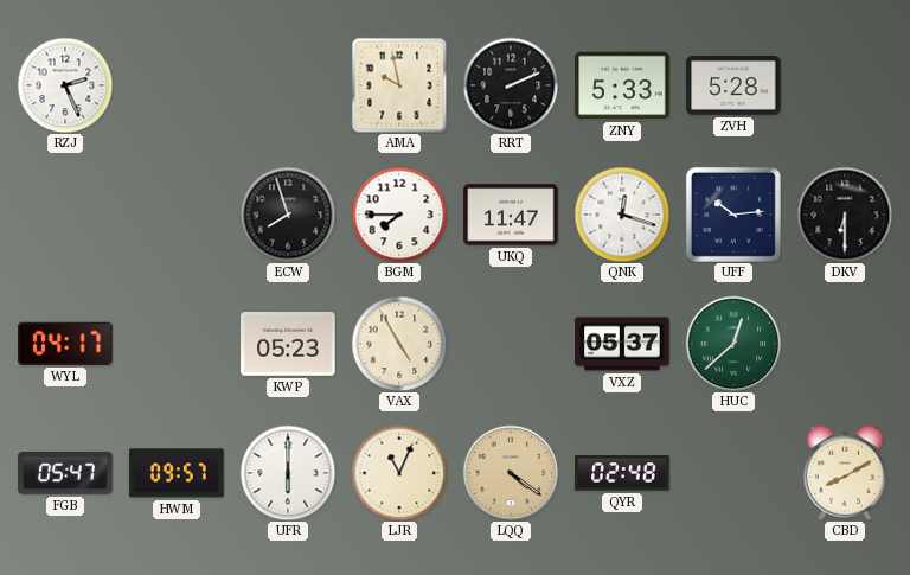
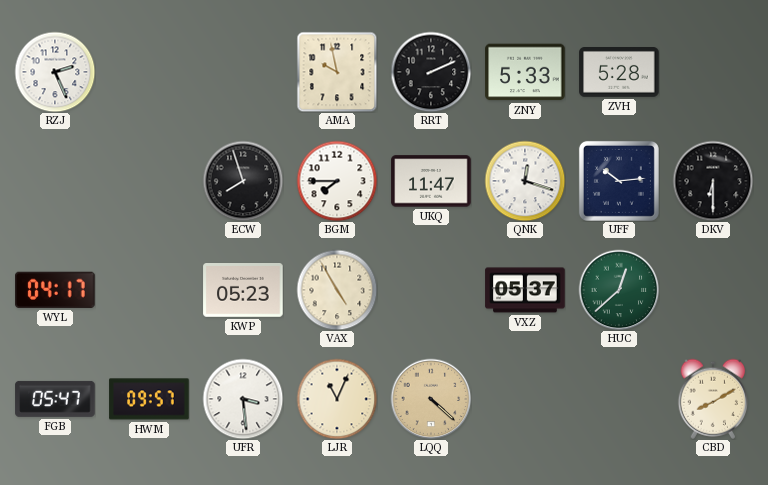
UFR: 6:00 -> 3:29 (243, 399)
LQQ: 4:21 -> 4:22 (431, 399)
QYR: 02:48 -> none (622, 473)
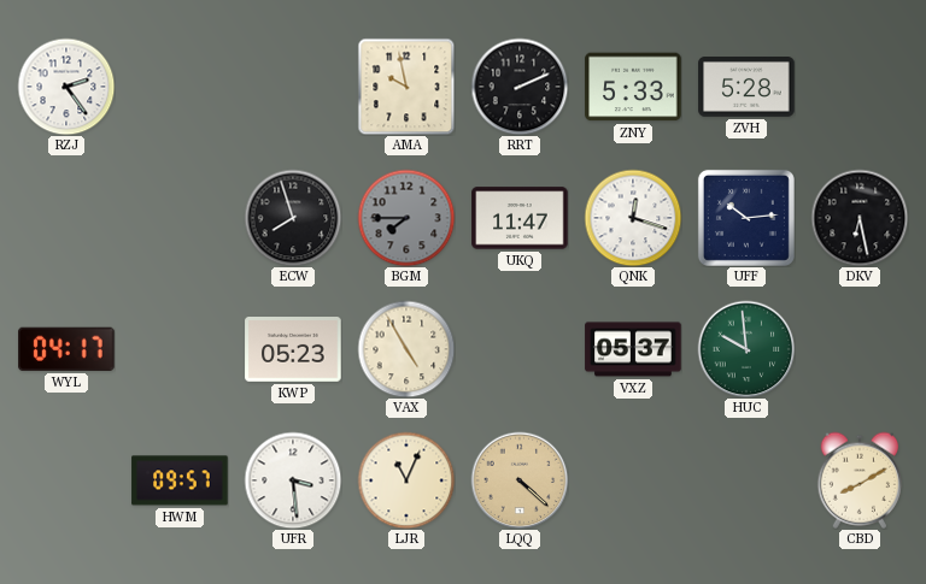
RZJ: 2:26 -> 2:24 (66, 87)
BGM dial: white -> grey (406, 218)
DKV: 6:30 -> 6:28 (860, 218)
HUC: 12:38 -> 9:59 (746, 349)
FGB: 05:47 -> none (55, 399)
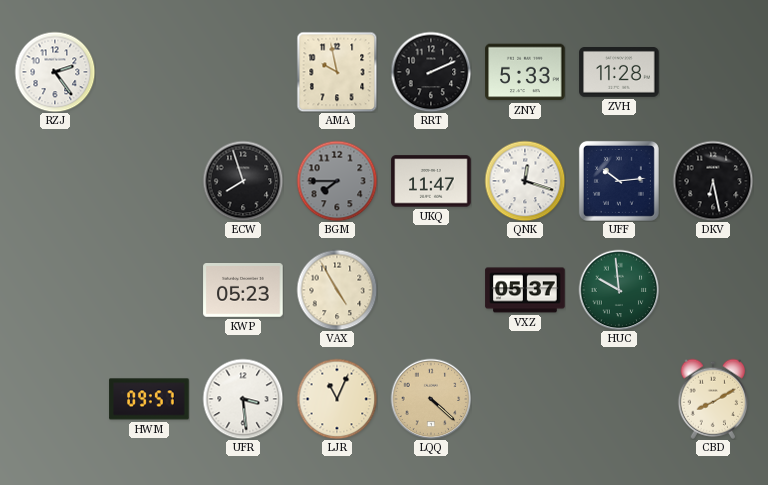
ZVH: 5:28 -> 11:28 (619, 73)
WYL: 04:17 -> none (68, 349)
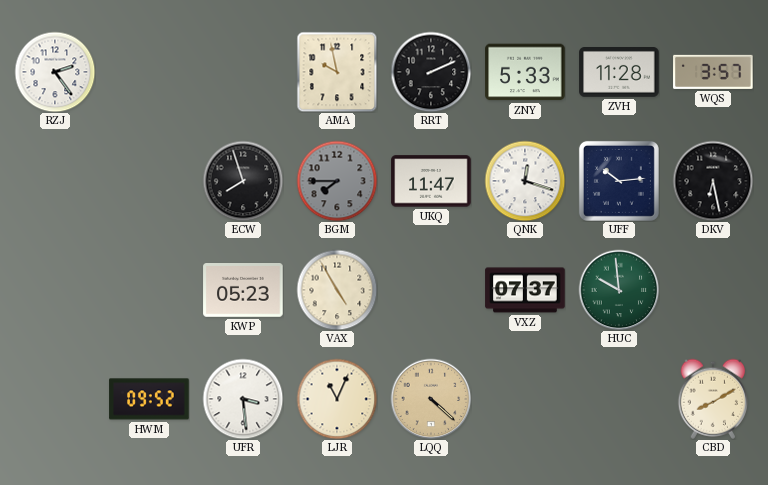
WQS: none -> 3:57 (713, 72)
VXZ: 05:37 -> 07:37 (525, 290)
HWM: 09:57 -> 09:52 (149, 399)
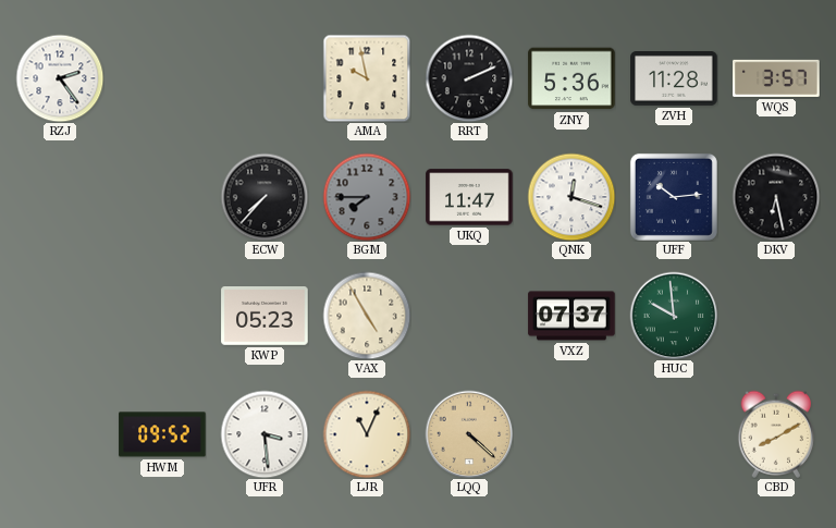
ZNY: 5:33 -> 5:36 (571, 78)
ECW: 7:57 -> 7:37 (265, 197)
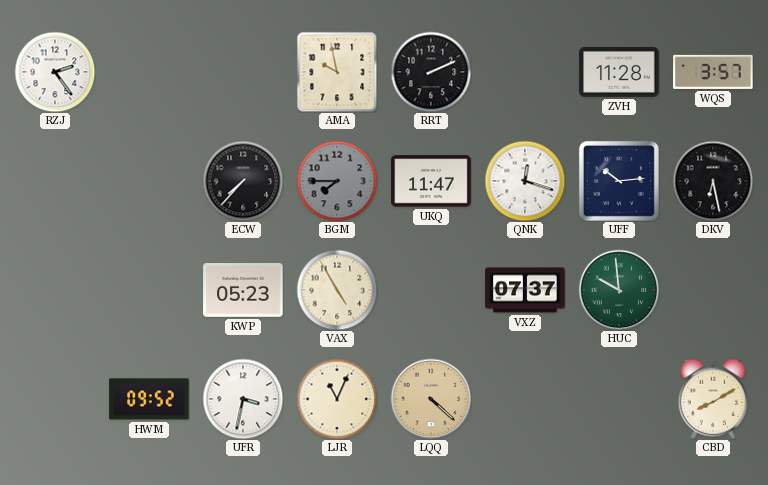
ZNY: 5:36 -> none (571, 78)
UFR: 3:29 -> 3:32 (243, 399)
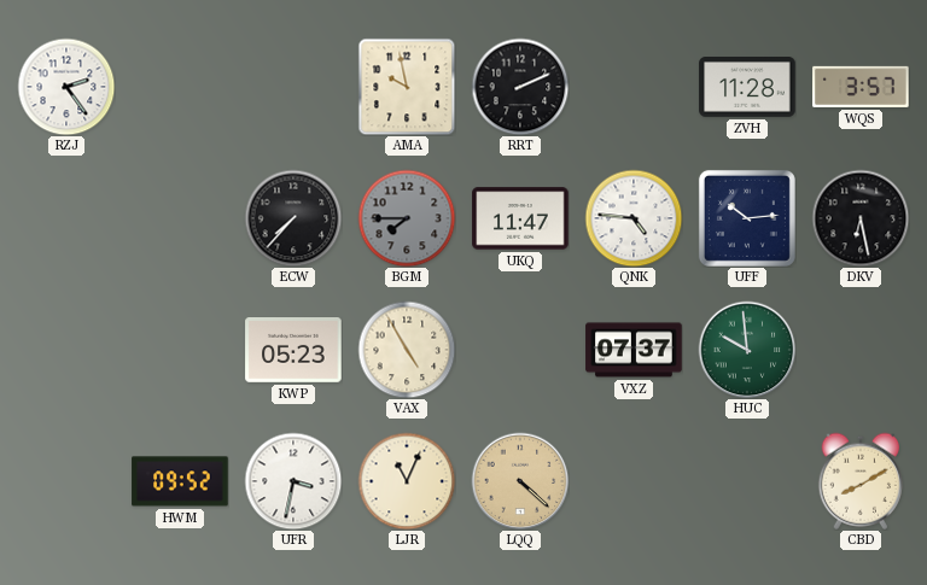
QNK: 12:18 -> 4:46 (634, 218)
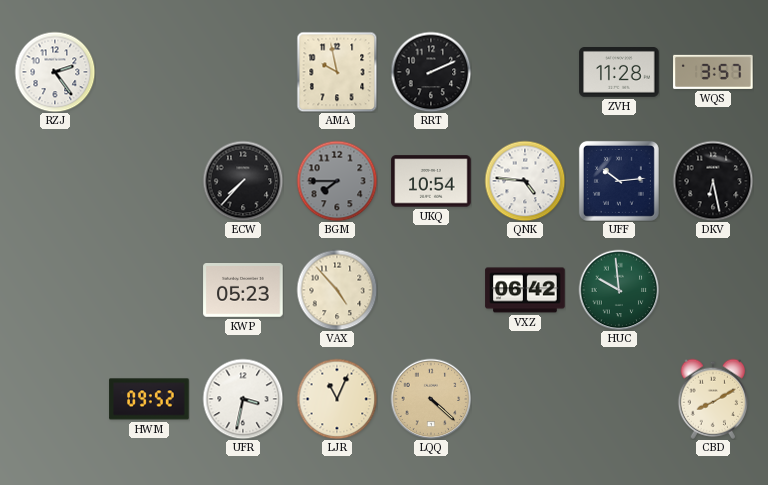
UKQ: 11:47 -> 10:54 (431, 181)
VAX: 4:55 -> 4:53 (337, 290)
VXZ: 07:37 -> 06:42 (525, 290)
